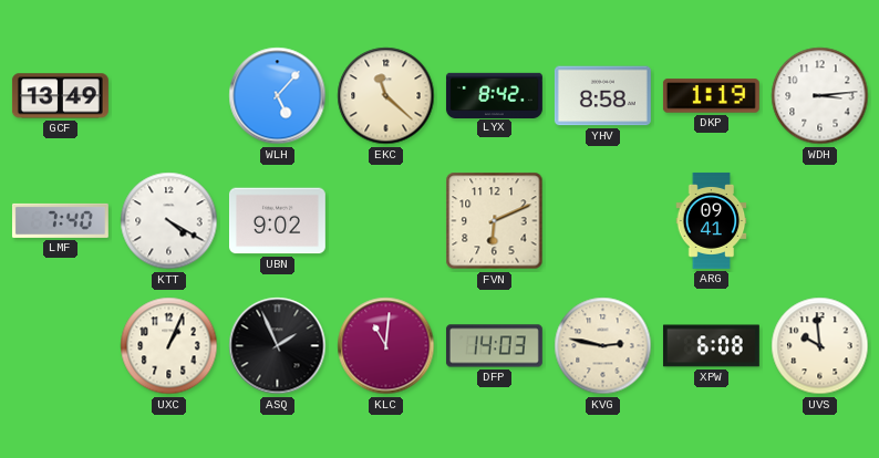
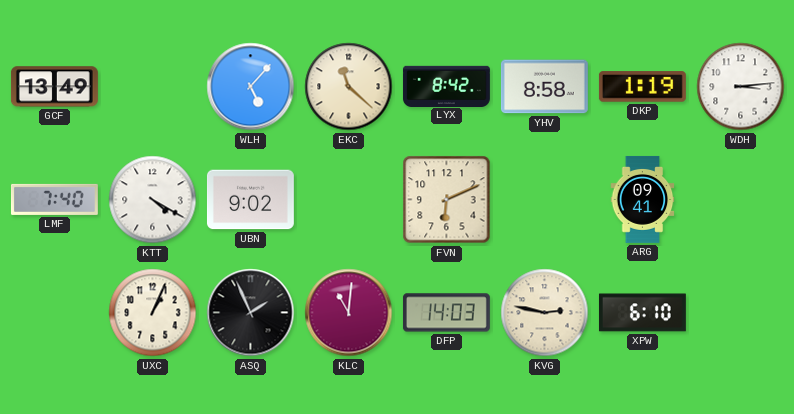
XPW: 6:08 -> 6:10 (642, 313)
UVS: 9:59 -> none (820, 346)
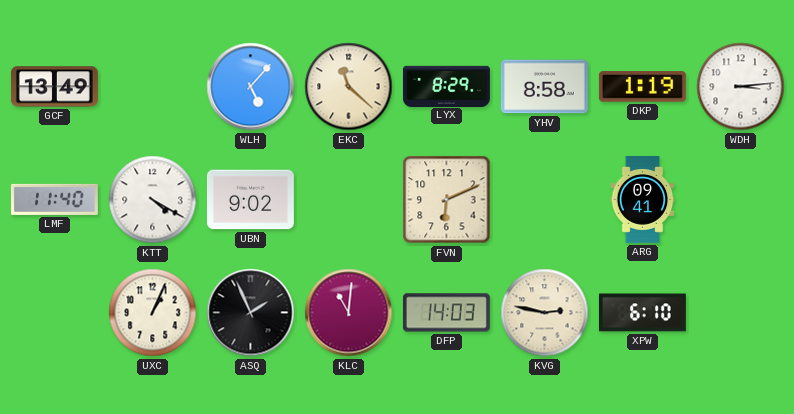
LYX: 8:42 -> 8:29 (446, 86)
LMF: 7:40 -> 11:40 (54, 199)
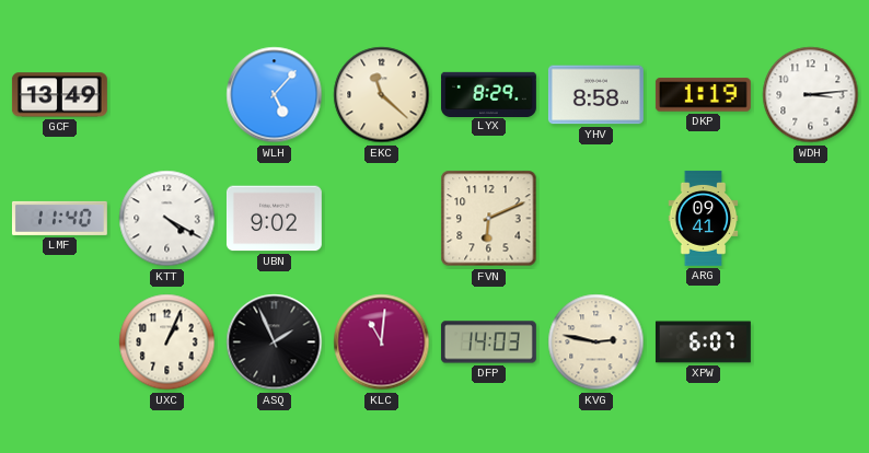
XPW: 6:10 -> 6:07 (703, 342)
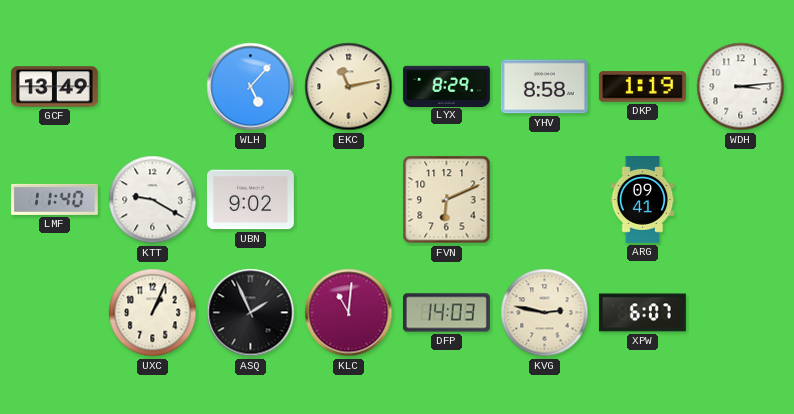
EKC: 11:22 -> 11:13 (349, 87)
KTT: 4:20 -> 9:20 (153, 200)
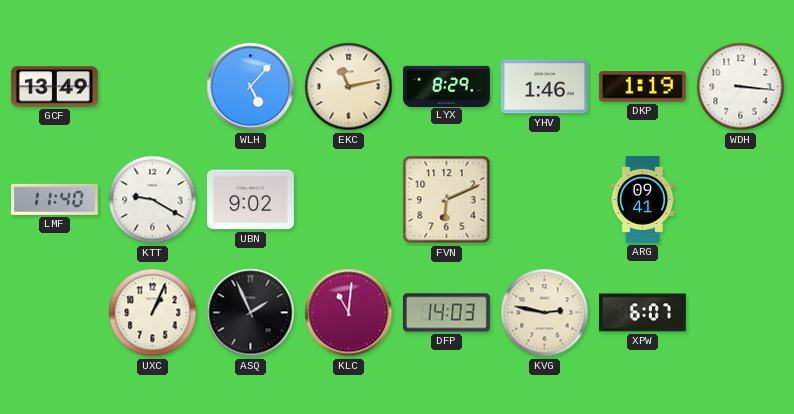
YHV: 8:58 -> 1:46 (544, 87)
WDH: 3:14 -> 3:16 (741, 87)
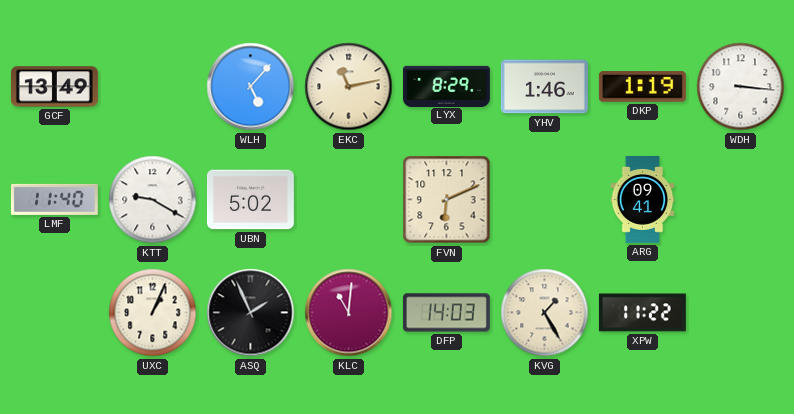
UBN: 9:02 -> 5:02 (250, 200)
KVG: 2:47 -> 1:25 (545, 313)
XPW: 6:07 -> 11:22 (642, 313)
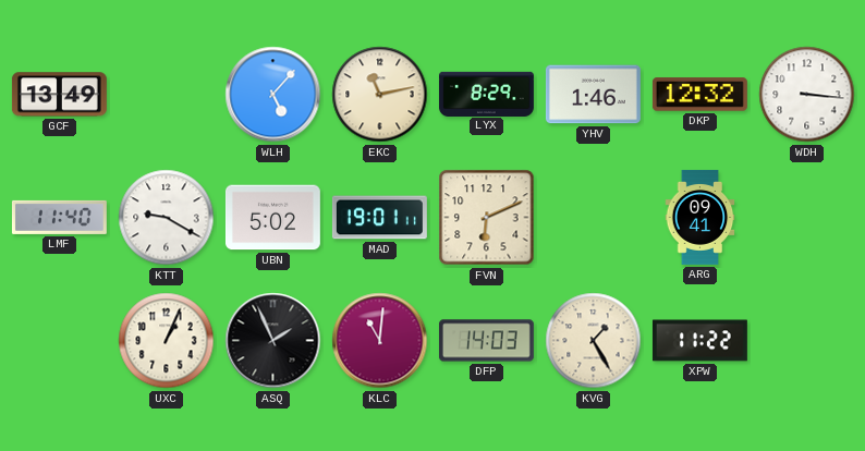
DKP: 1:19 -> 12:32 (699, 95)
MAD: none -> 19:01 (379, 218)
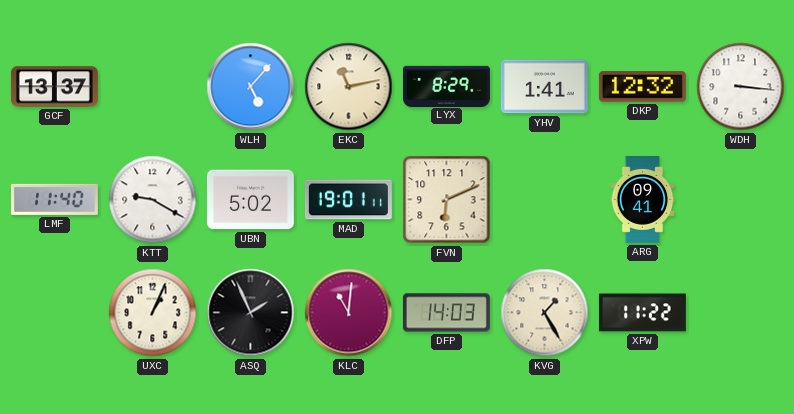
GCF: 13:49 -> 13:37 (54, 87)
YHV: 1:46 -> 1:41 (544, 87)
